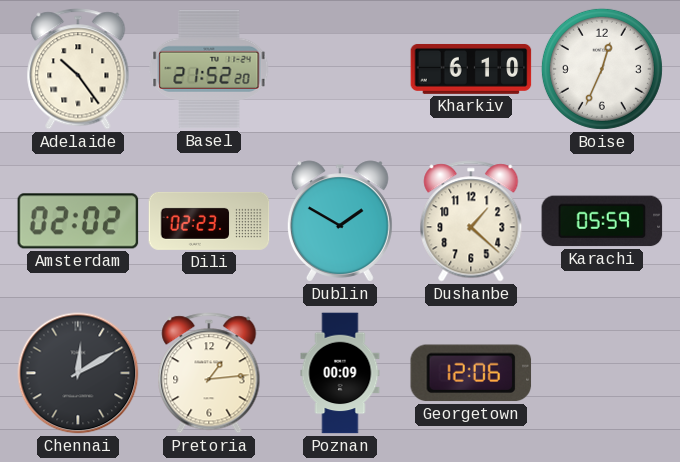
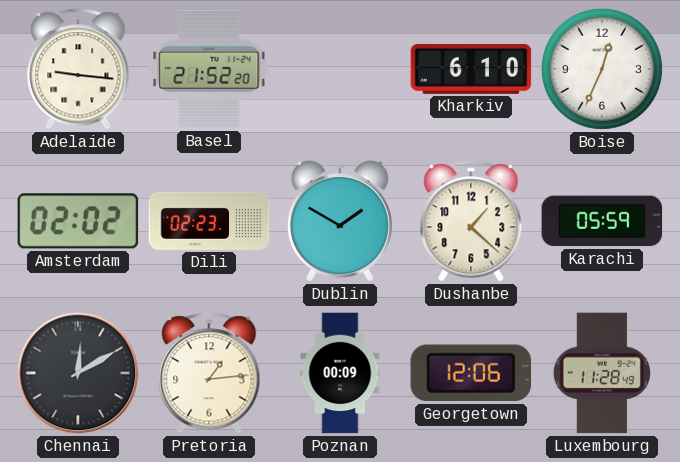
Adelaide: 10:24 -> 9:16 (78, 69)
Luxembourg: none -> 11:28 (602, 373)
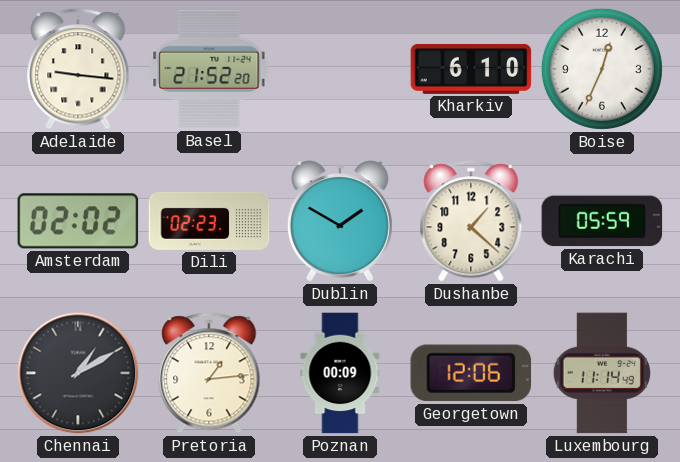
Chennai: 12:10 -> 1:10 (78, 373)
Luxembourg: 11:28 -> 11:14 (602, 373)
